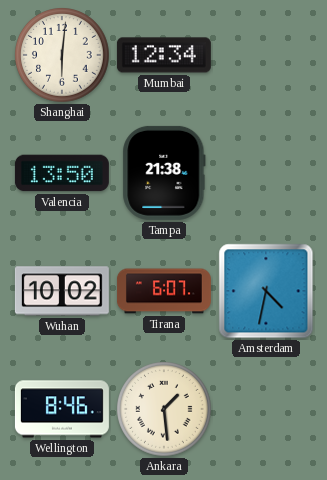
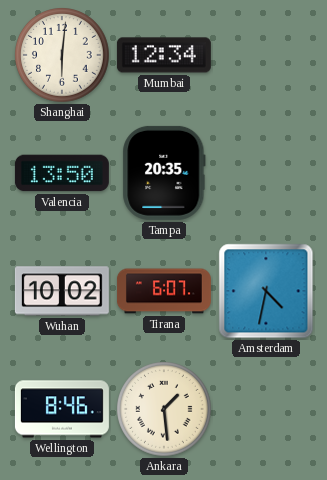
Tampa: 21:38 -> 20:35 (164, 173)
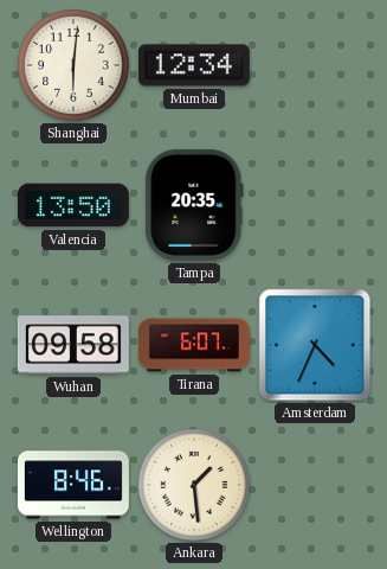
Wuhan: 10:02 -> 09:58 (73, 345)
Amsterdam: 4:32 -> 4:34 (315, 345)
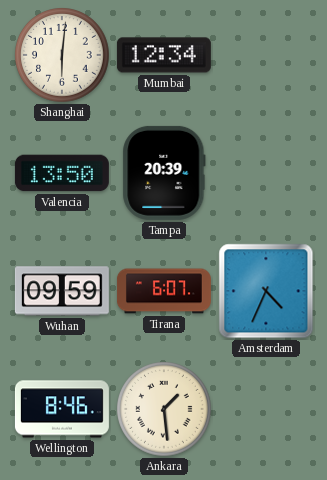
Tampa: 20:35 -> 20:39 (164, 173)
Wuhan: 09:58 -> 09:59 (62, 291)
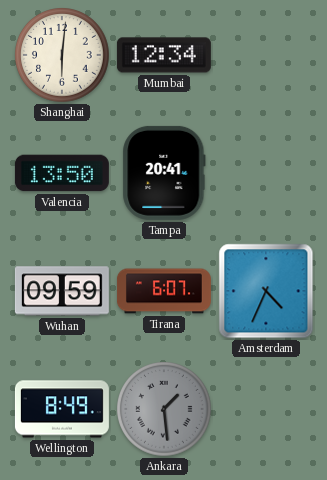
Tampa: 20:39 -> 20:41 (164, 173)
Wellington: 8:46 -> 8:49 (62, 409)
Ankara dial: cream -> grey (165, 410)
